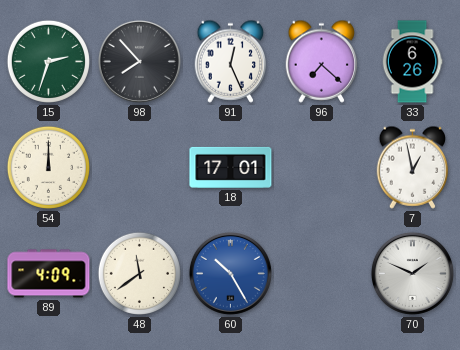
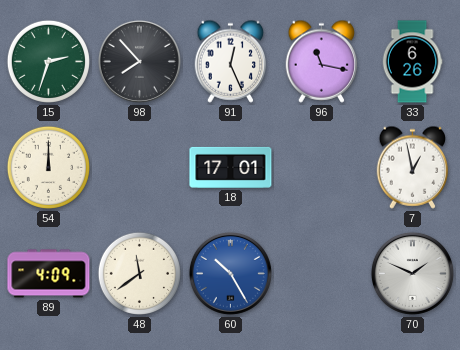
96: 7:22 -> 11:17 (322, 61)
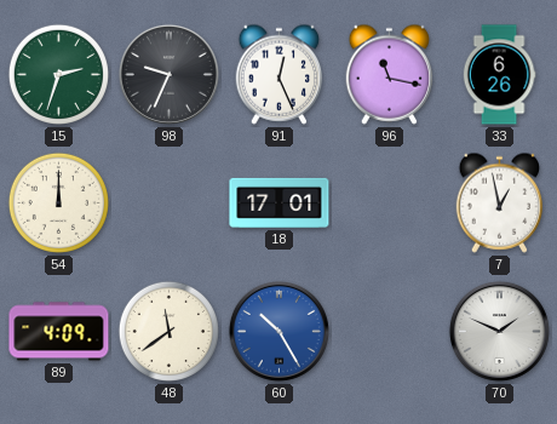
98: 7:53 -> 9:34 (168, 74)
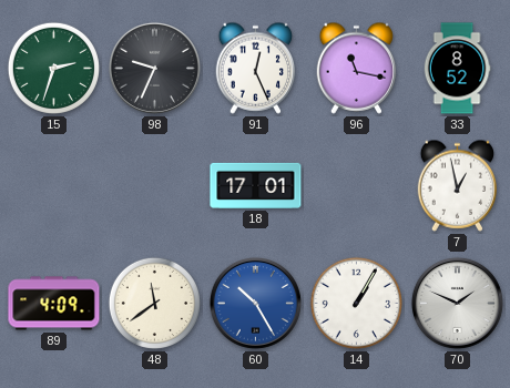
33: 6:26 -> 8:52 (457, 69)
54: 12:00 -> none (58, 202)
14: none -> 1:05 (356, 303)
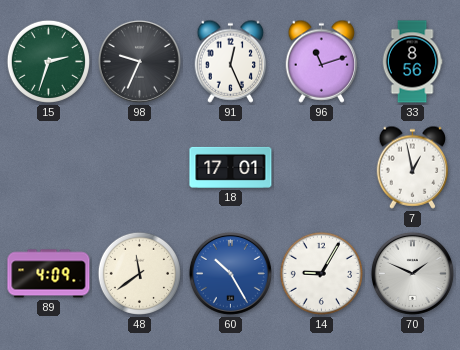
96: 11:17 -> 11:12 (322, 61)
33: 8:52 -> 8:56 (412, 62)
14: 1:05 -> 9:05 (321, 273)
